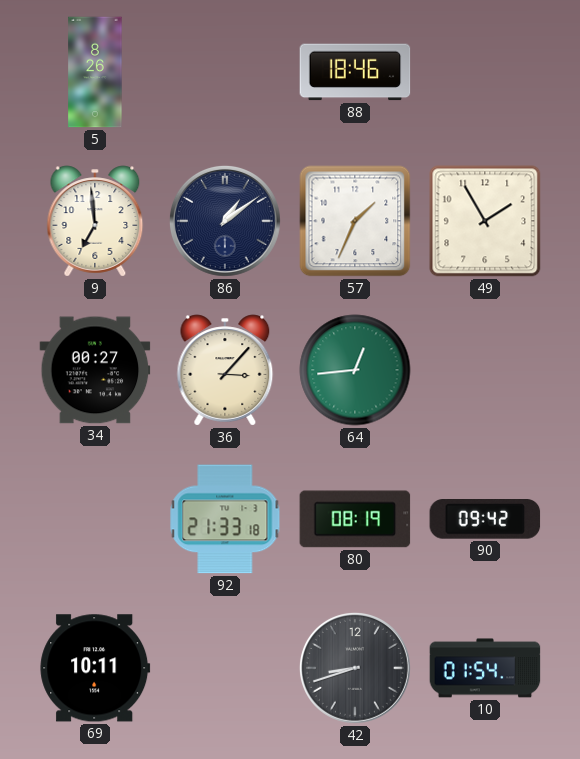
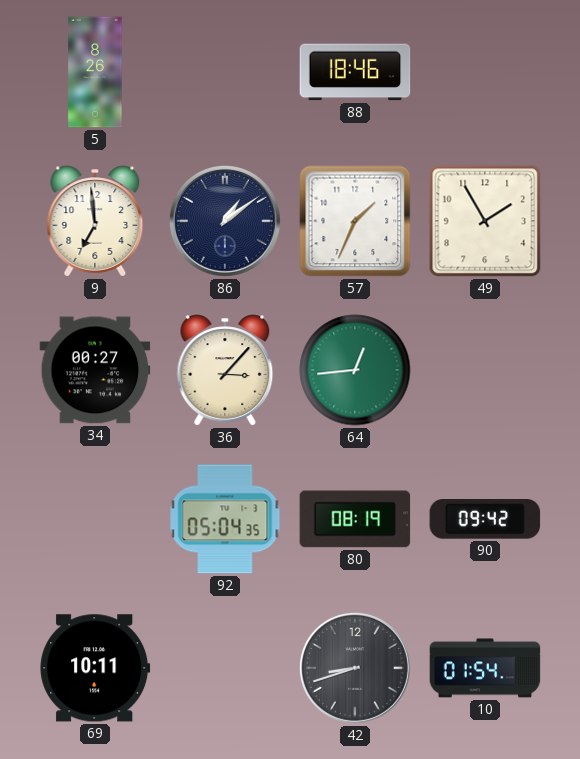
92: 21:33 -> 05:04 (225, 519)
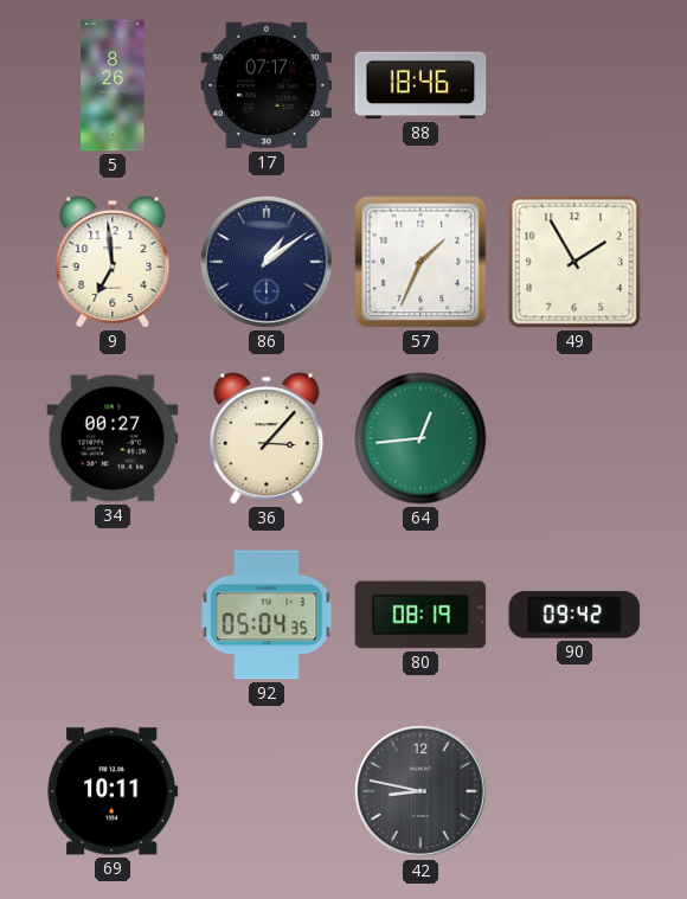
17: none -> 07:17 (267, 85)
42: 8:42 -> 8:47 (420, 791)
10: 01:54 -> none (485, 668)
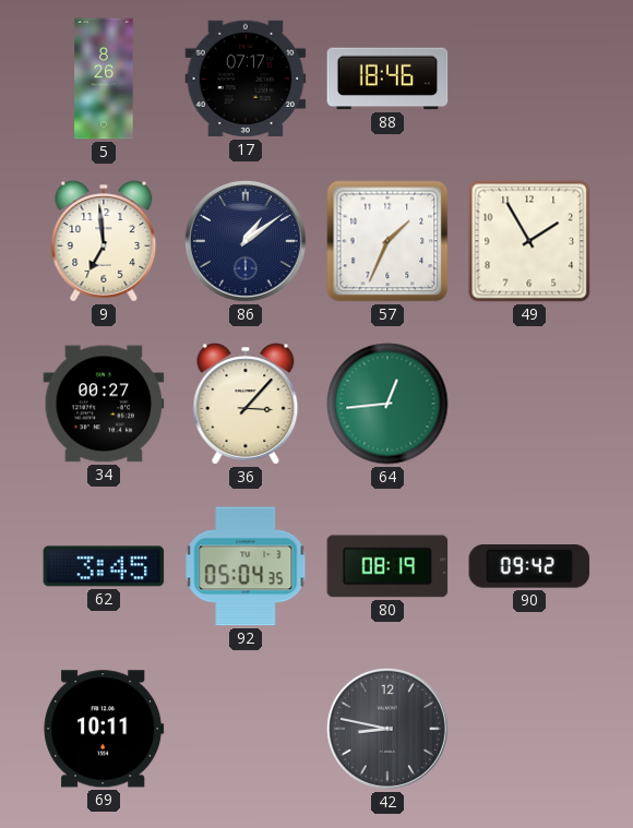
62: none -> 3:45 (104, 566)
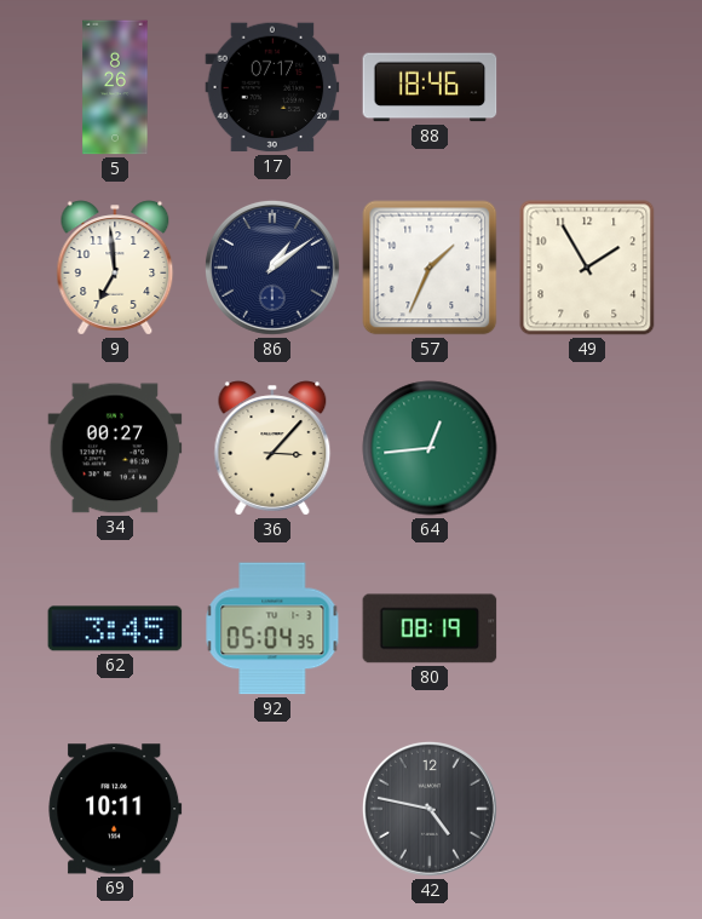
90: 09:42 -> none (529, 567)
42: 8:47 -> 4:47 (430, 809)
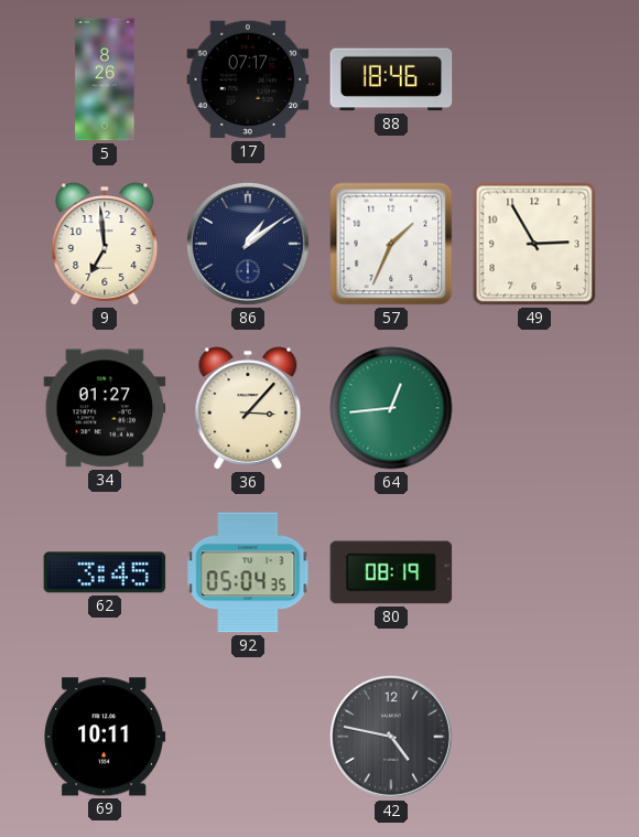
49: 1:55 -> 2:55 (534, 244)
34: 00:27 -> 01:27 (105, 408)
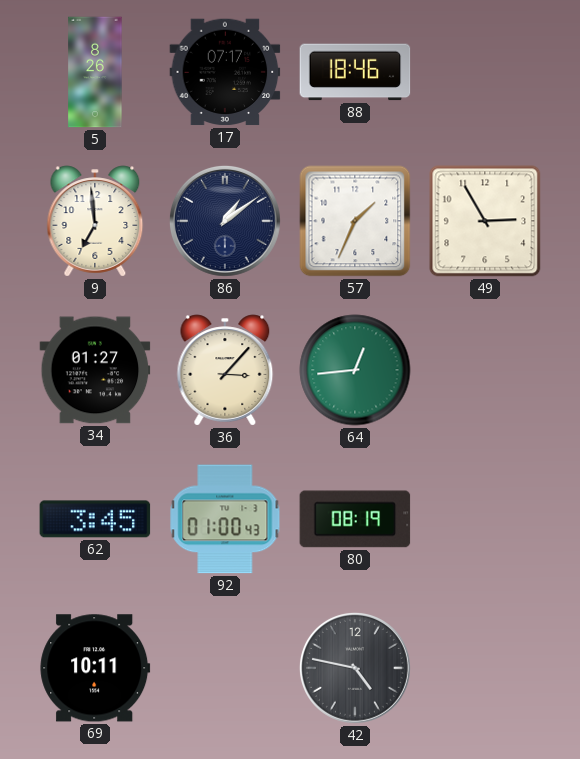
92: 05:04 -> 01:00 (225, 519)
